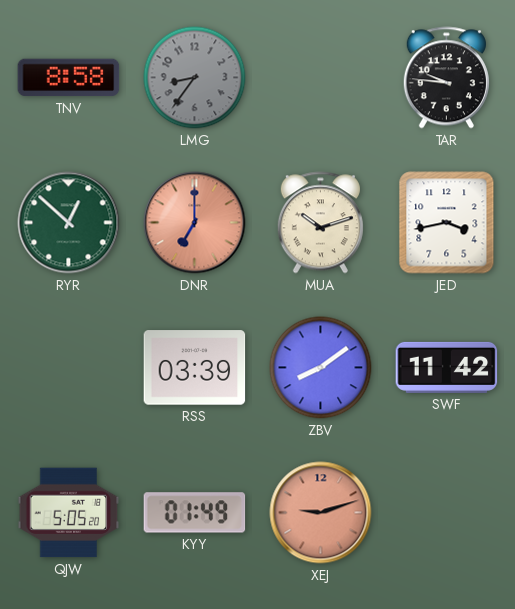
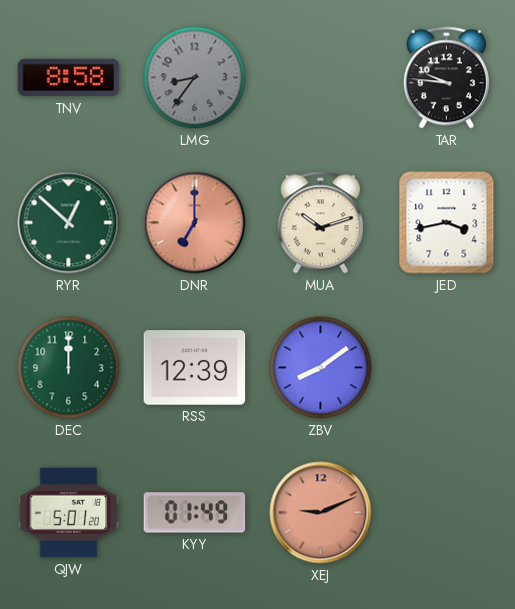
DEC: none -> 12:00 (69, 368)
RSS: 03:39 -> 12:39 (195, 368)
SWF: 11:42 -> none (447, 367)
QJW: 5:05 -> 5:01 (69, 513)
XEJ: 9:12 -> 9:11 (321, 513)
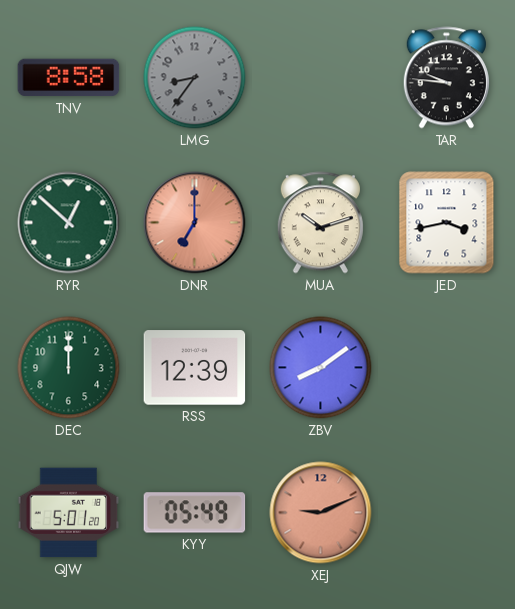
KYY: 01:49 -> 05:49 (195, 513)
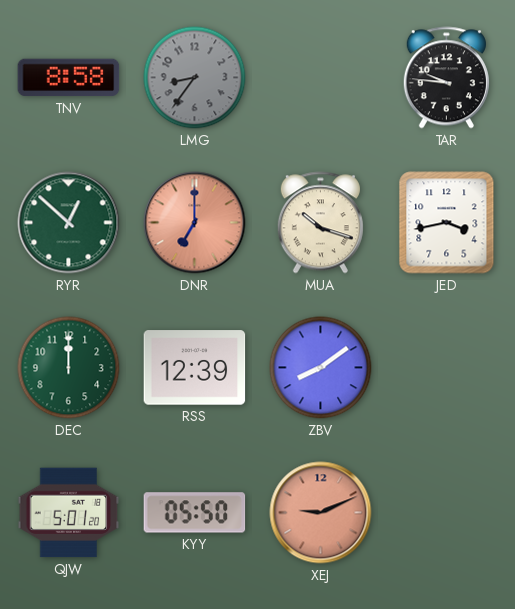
MUA: 10:12 -> 10:18 (320, 223)
KYY: 05:49 -> 05:50 (195, 513)
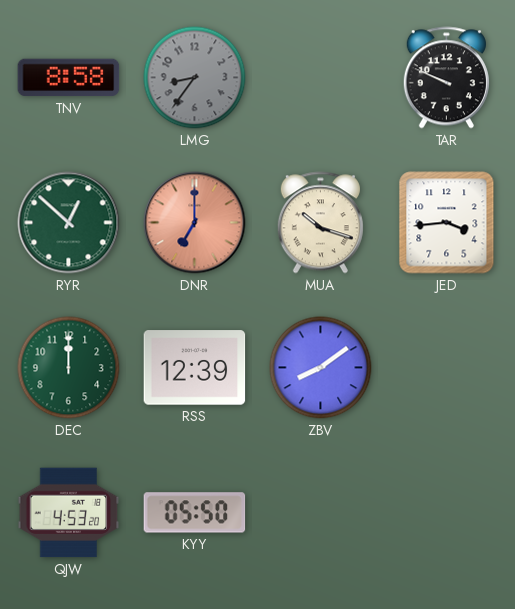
TAR: 9:46 -> 9:49 (446, 78)
JED: 3:43 -> 3:44 (447, 223)
QJW: 5:01 -> 4:53 (69, 513)
XEJ: 9:11 -> none (321, 513)
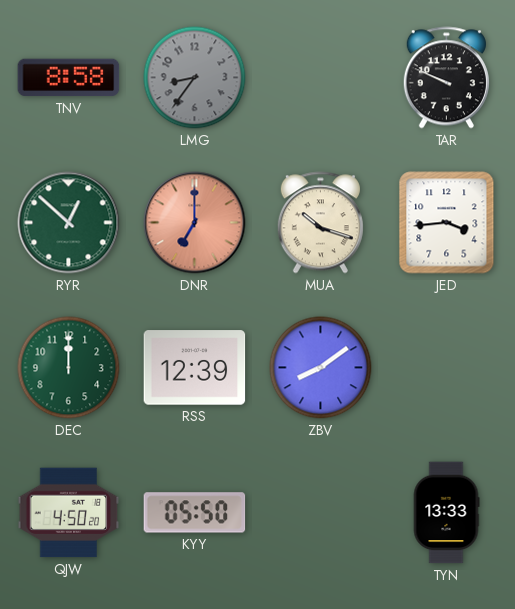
QJW: 4:53 -> 4:50 (69, 513)
TYN: none -> 13:33 (446, 513)
